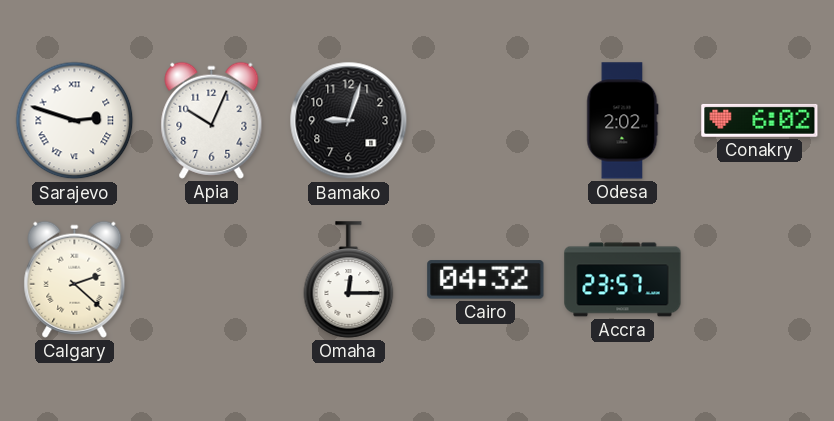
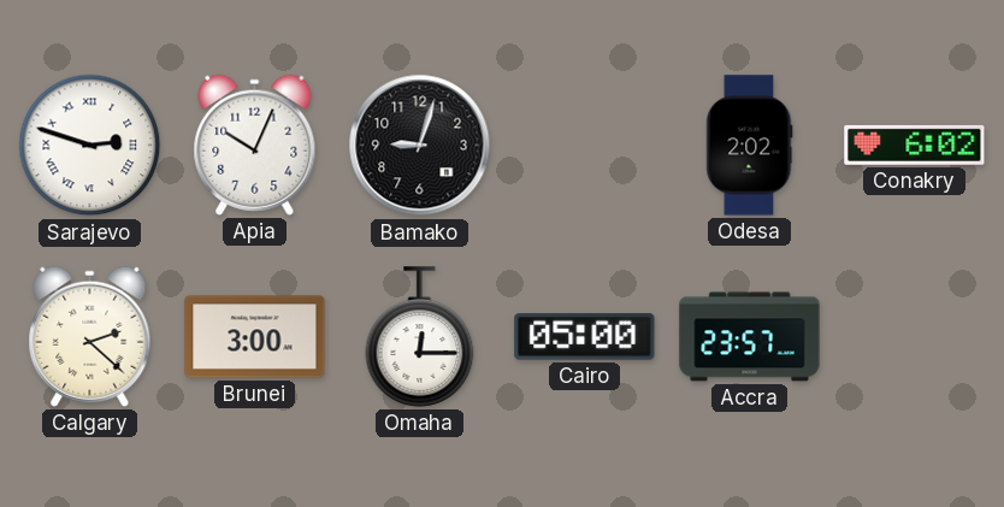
Brunei: none -> 3:00 (255, 337)
Cairo: 04:32 -> 05:00 (585, 337)
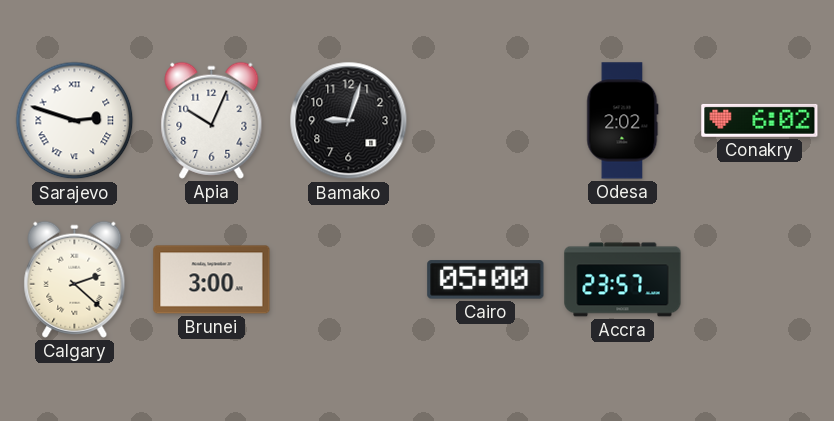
Omaha: 12:15 -> none (420, 337)
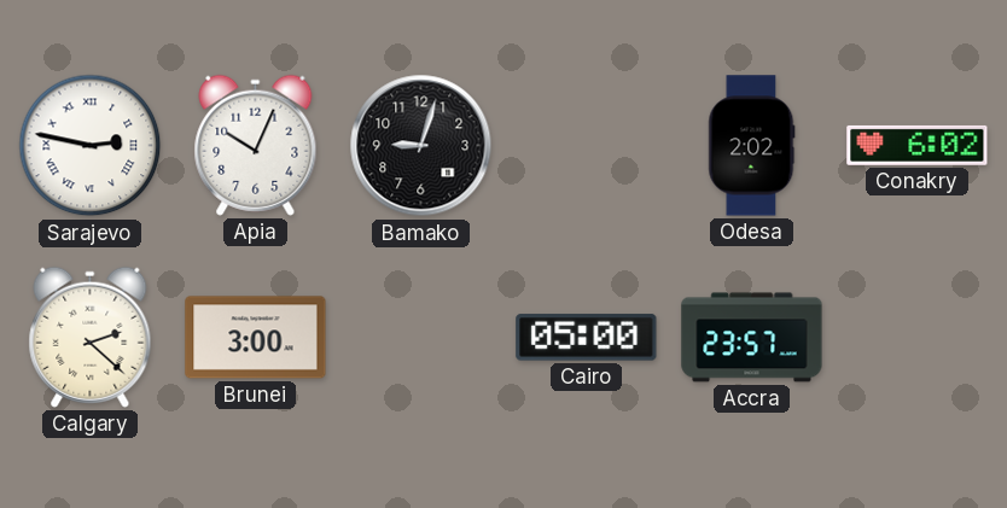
Sarajevo: 2:48 -> 2:47 (91, 146)
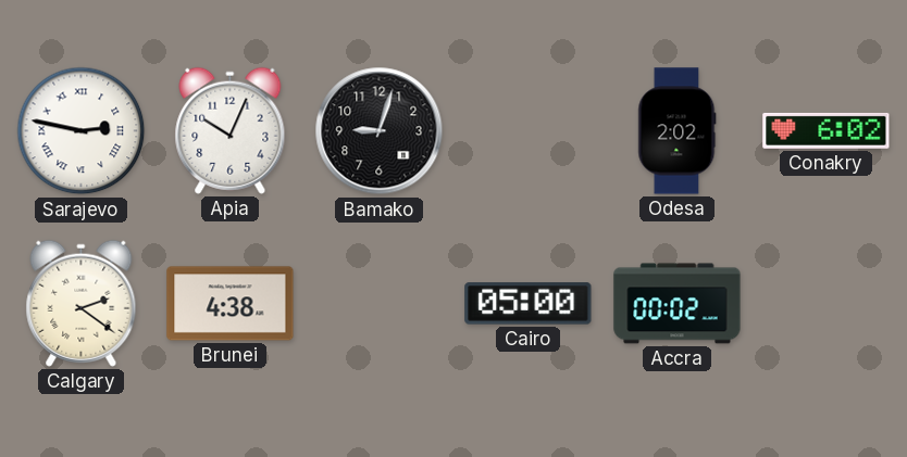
Calgary: 2:22 -> 2:21 (82, 303)
Brunei: 3:00 -> 4:38 (231, 304)
Accra: 23:57 -> 00:02 (678, 304)
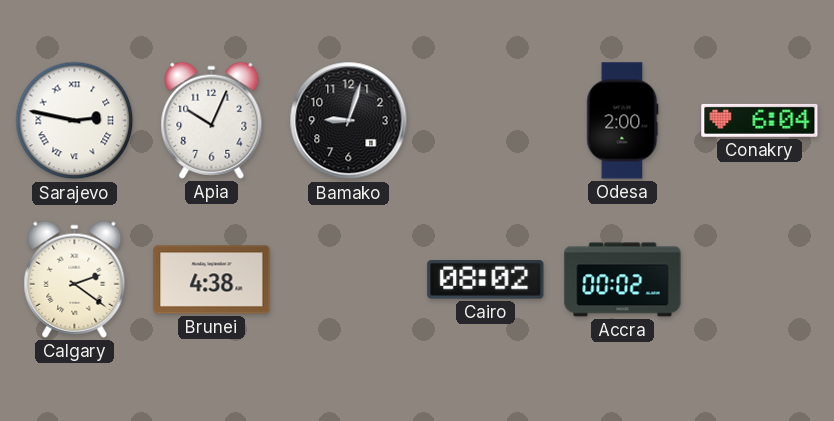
Odesa: 2:02 -> 2:00 (623, 121)
Conakry: 6:02 -> 6:04 (760, 120)
Cairo: 05:00 -> 08:02 (486, 280)
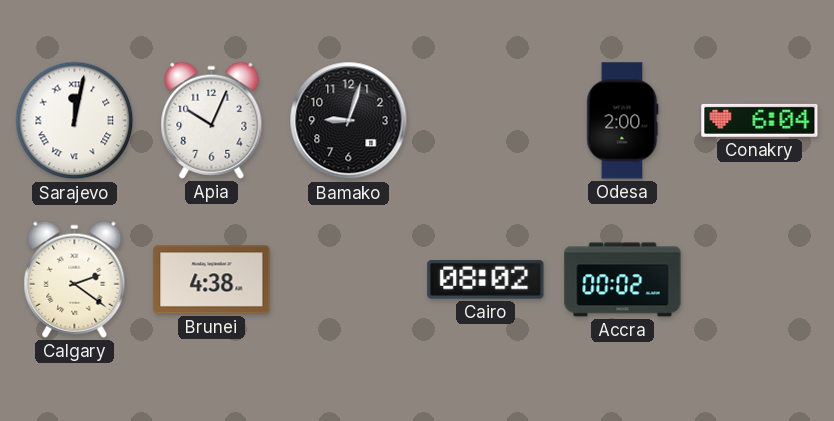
Sarajevo: 2:47 -> 12:02 (75, 121)
